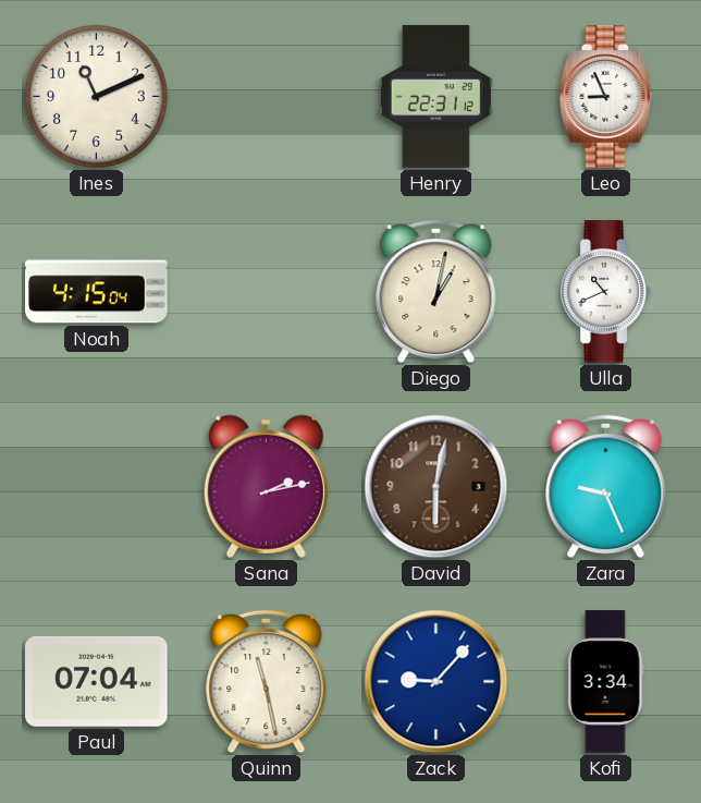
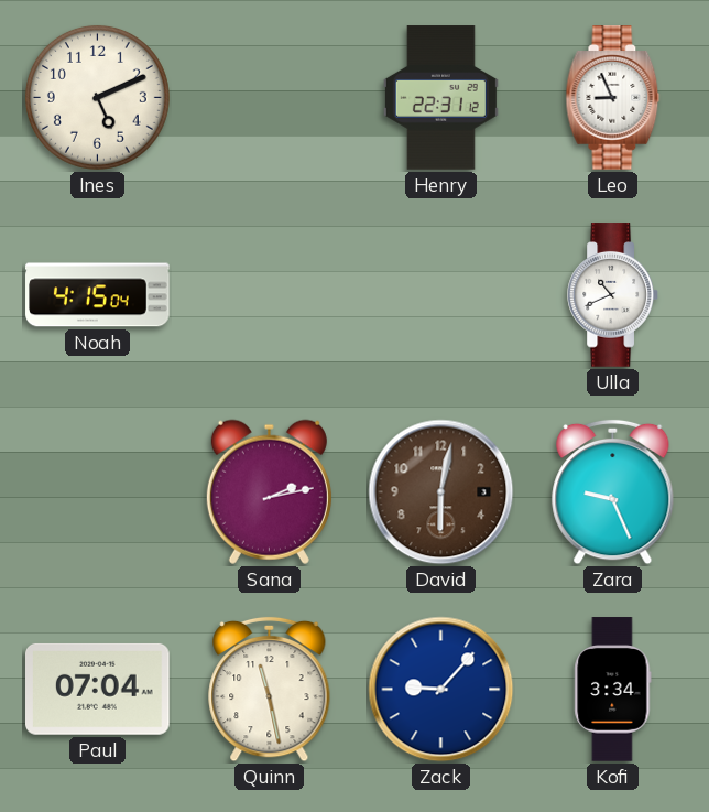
Ines: 11:11 -> 5:11 (97, 97)
Diego: 1:02 -> none (436, 292)
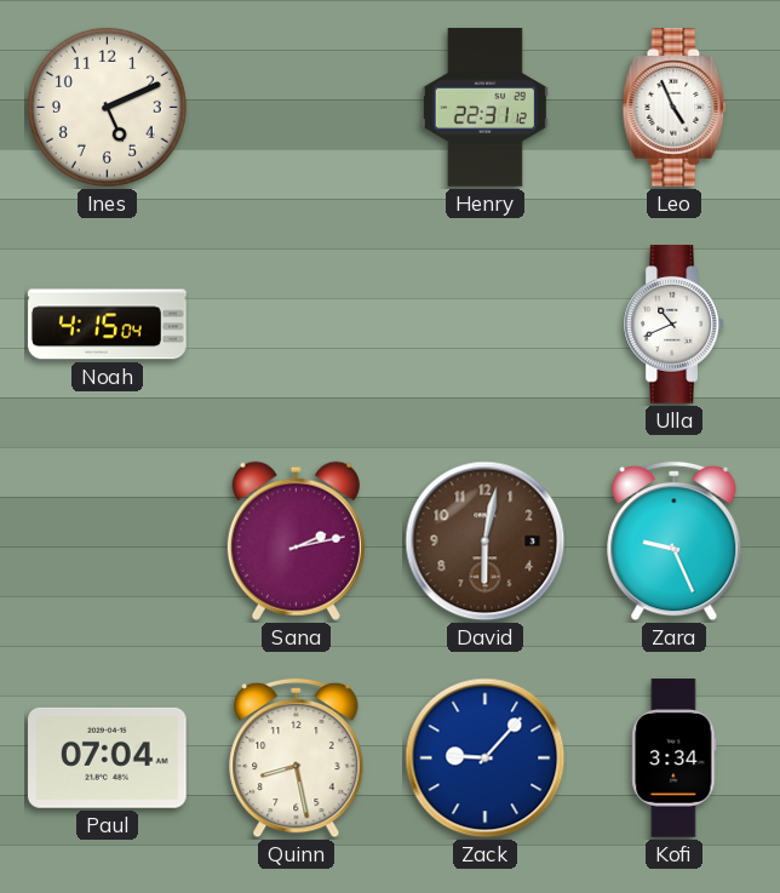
Leo: 8:56 -> 4:56 (675, 108)
Quinn: 11:28 -> 8:28 (297, 759)
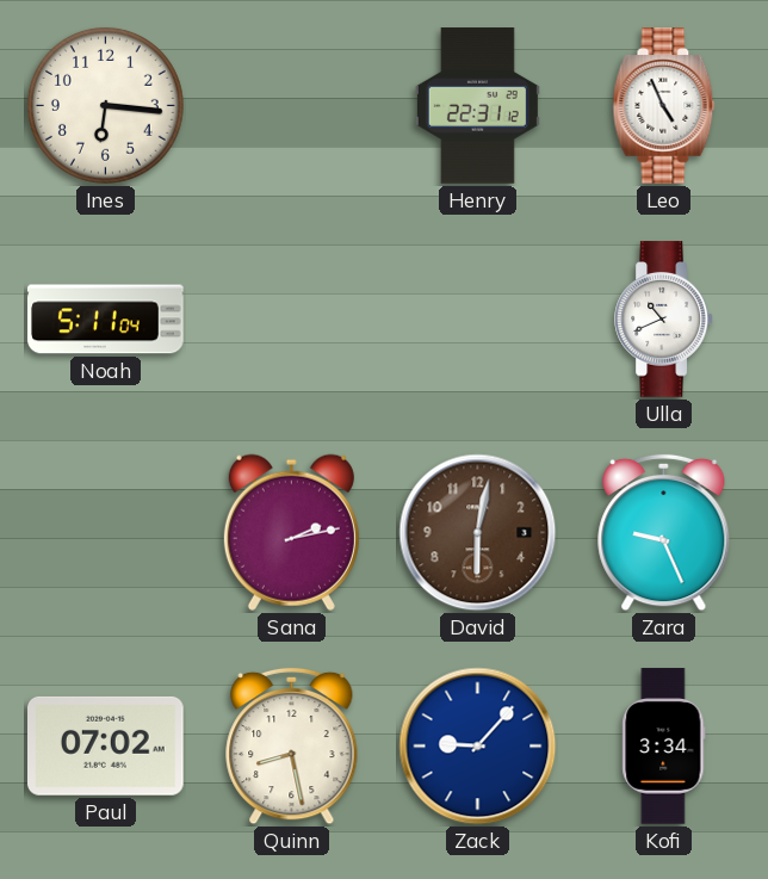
Ines: 5:11 -> 6:16 (105, 105)
Noah: 4:15 -> 5:11 (106, 320)
Paul: 07:04 -> 07:02 (106, 745)
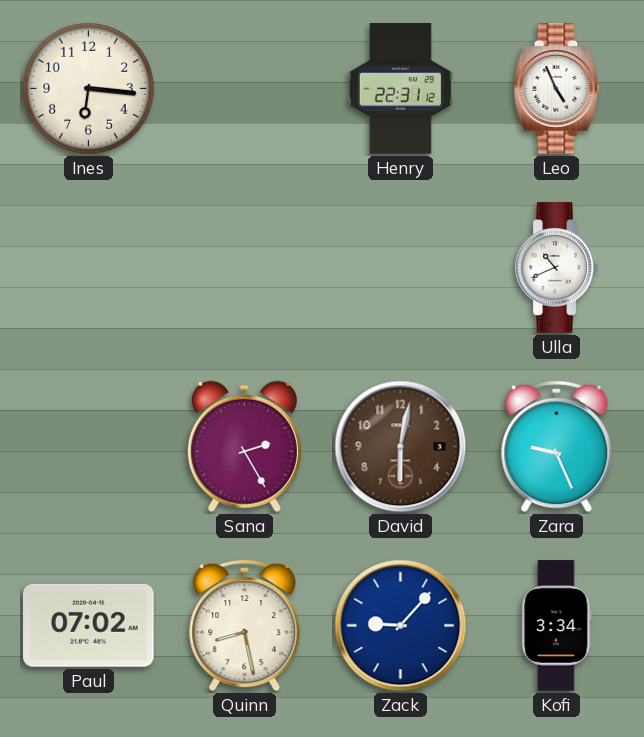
Noah: 5:11 -> none (106, 320)
Sana: 2:13 -> 2:25 (244, 446)
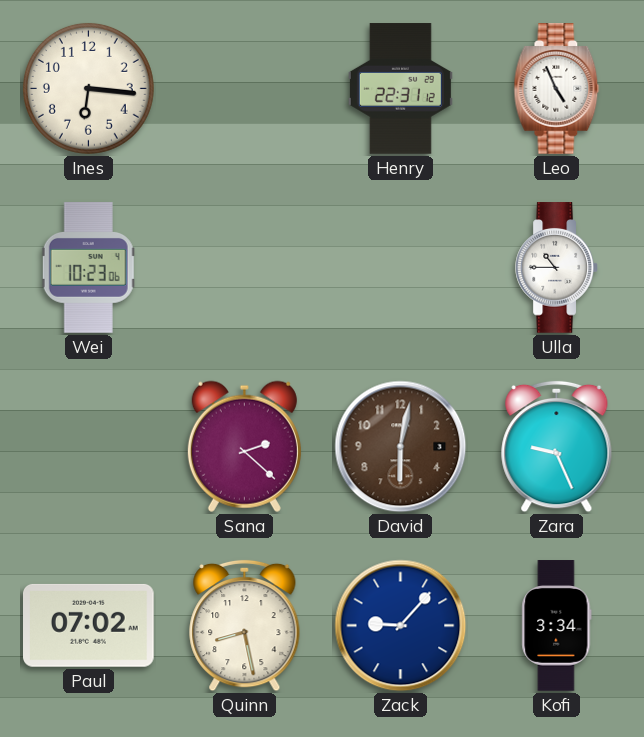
Wei: none -> 10:23 (88, 268)
Ulla: 10:41 -> 10:45 (557, 268)
Sana: 2:25 -> 2:22 (244, 446)
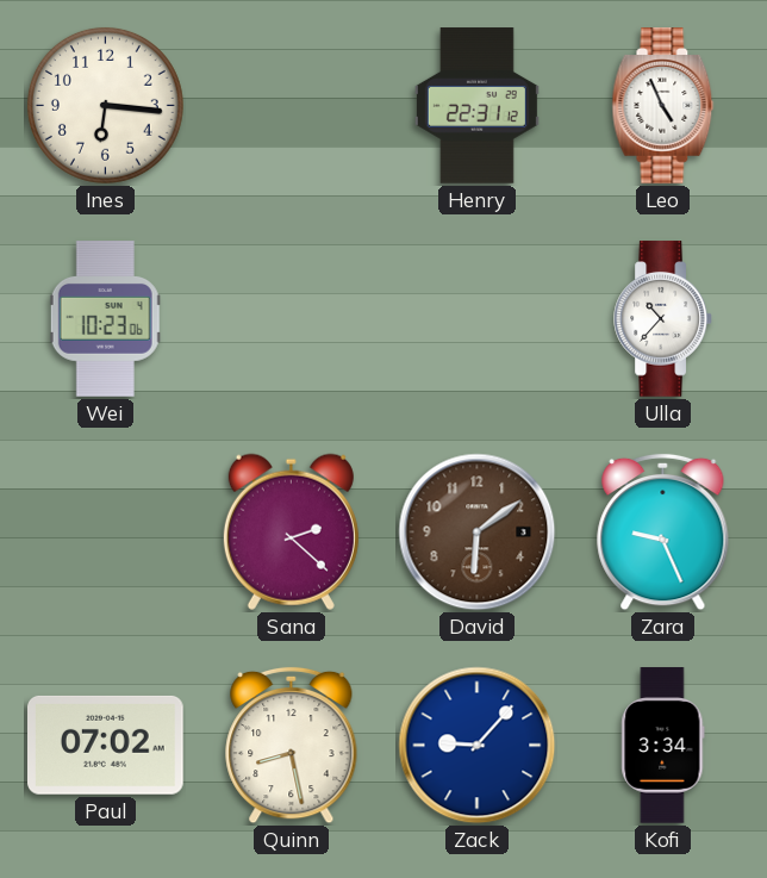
Ulla: 10:45 -> 10:37 (663, 319)
David: 6:02 -> 6:09 (478, 533)
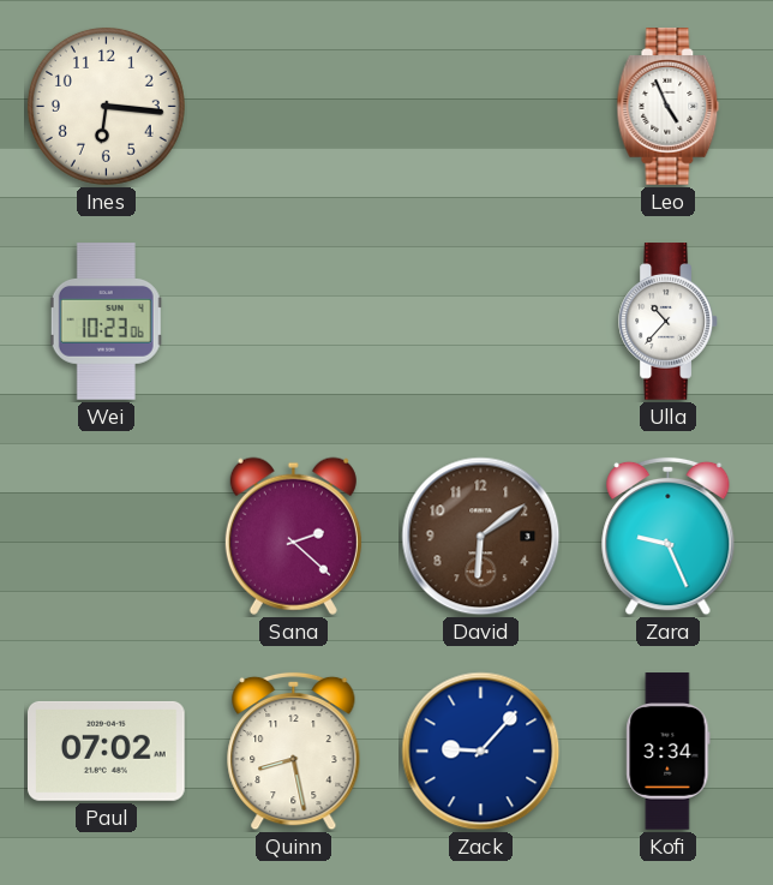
Henry: 22:31 -> none (476, 106)
